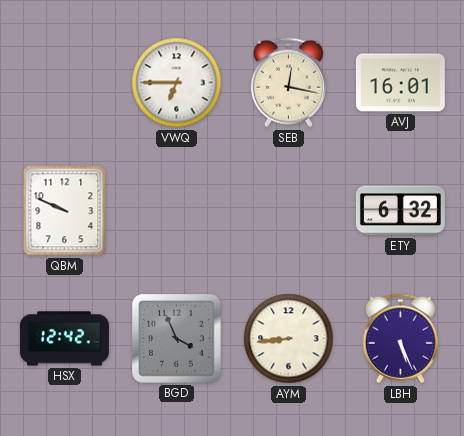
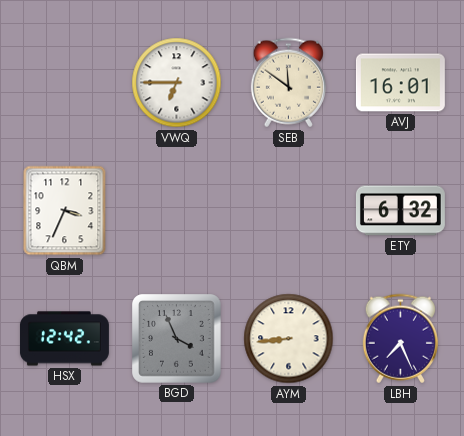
SEB: 12:17 -> 11:51 (288, 83)
QBM: 9:49 -> 3:34 (65, 211)
LBH: 5:26 -> 7:26 (400, 339)
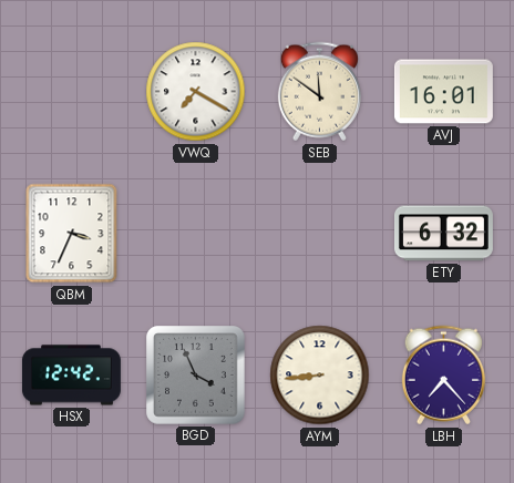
VWQ: 6:45 -> 7:20 (196, 92)
LBH: 7:26 -> 7:23 (443, 376)
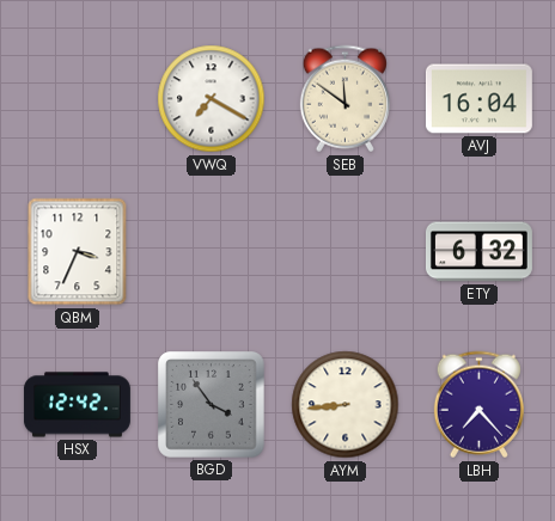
AVJ: 16:01 -> 16:04 (478, 99)
BGD: 3:56 -> 3:54 (212, 405)
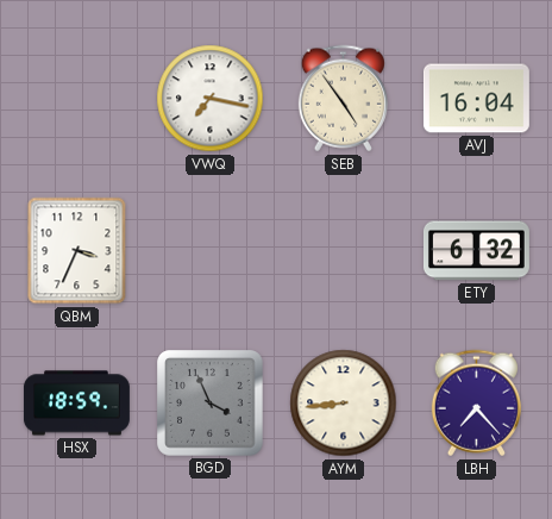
VWQ: 7:20 -> 7:17 (211, 99)
SEB: 11:51 -> 4:54 (343, 99)
HSX: 12:42 -> 18:59 (76, 404)
BGD: 3:54 -> 3:56 (211, 404)
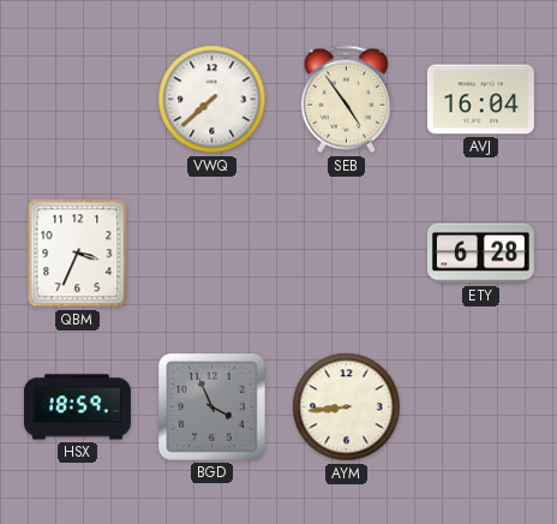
VWQ: 7:17 -> 7:38 (212, 100)
ETY: 6:32 -> 6:28 (480, 254)
LBH: 7:23 -> none (476, 404)
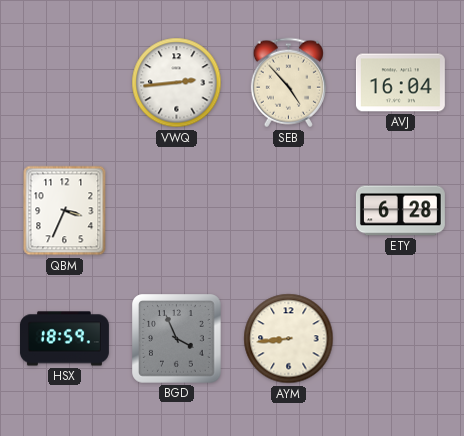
VWQ: 7:38 -> 2:44 (177, 83)
SEB: 4:54 -> 4:53 (288, 83)
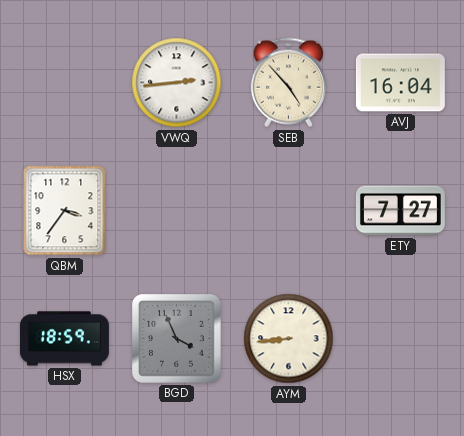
QBM: 3:34 -> 3:36 (65, 211)
ETY: 6:28 -> 7:27 (400, 211)
